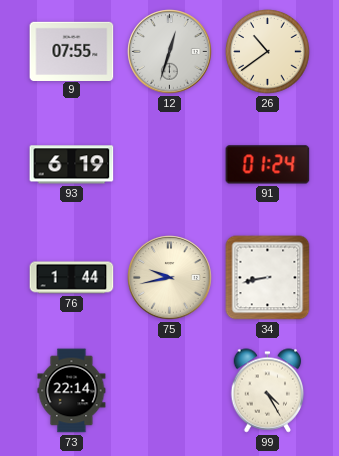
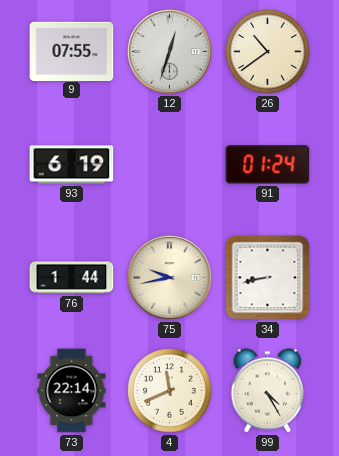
4: none -> 11:41 (170, 391)
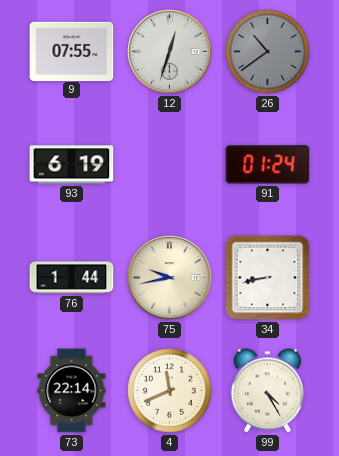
26 dial: cream -> grey (268, 52)
